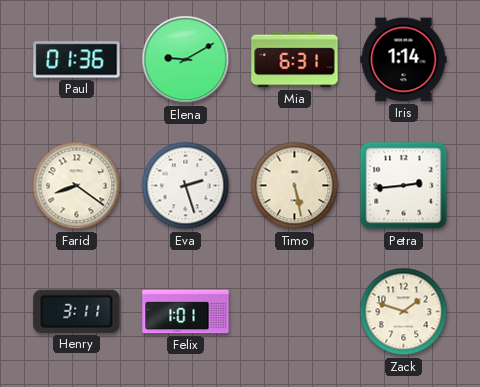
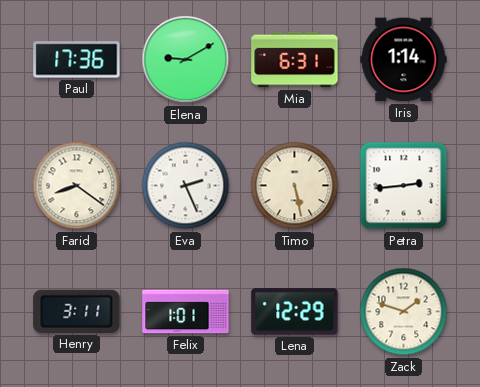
Paul: 01:36 -> 17:36 (77, 60)
Eva: 2:27 -> 2:26 (186, 186)
Lena: none -> 12:29 (295, 312)
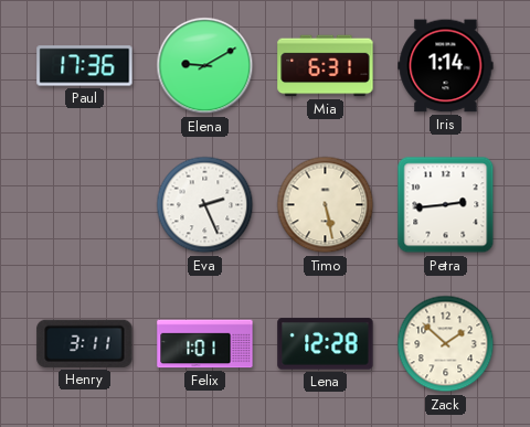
Farid: 8:21 -> none (77, 186)
Lena: 12:29 -> 12:28 (326, 344)
Zack: 1:48 -> 1:52 (446, 344)
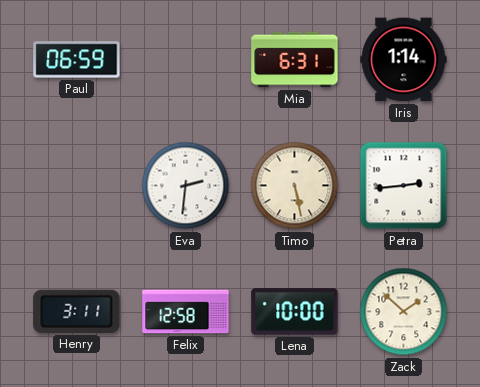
Paul: 17:36 -> 06:59 (77, 60)
Elena: 9:10 -> none (205, 66)
Eva: 2:26 -> 2:31 (186, 186)
Felix: 1:01 -> 12:58 (186, 312)
Lena: 12:28 -> 10:00 (295, 312)
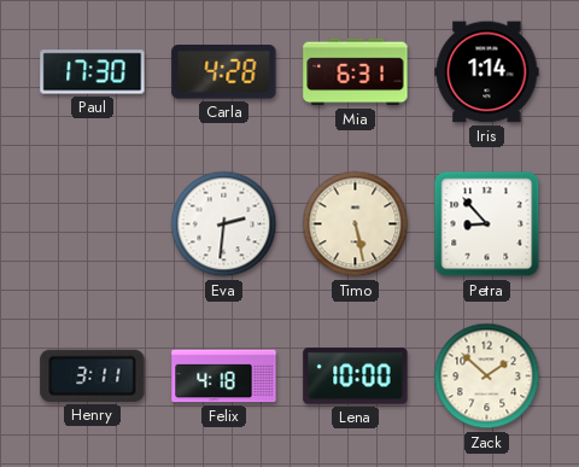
Paul: 06:59 -> 17:30 (93, 72)
Carla: none -> 4:28 (224, 72)
Petra: 2:44 -> 8:53 (487, 224)
Felix: 12:58 -> 4:18 (224, 376)
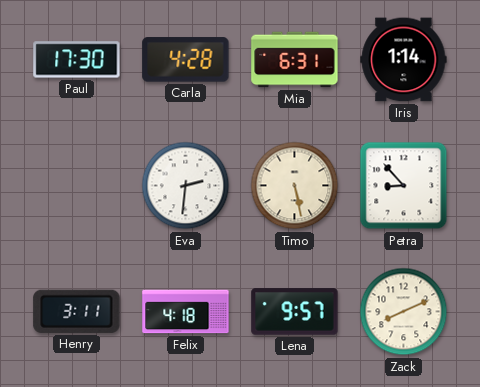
Lena: 10:00 -> 9:57 (295, 312)
Zack: 1:52 -> 8:11 (404, 312)
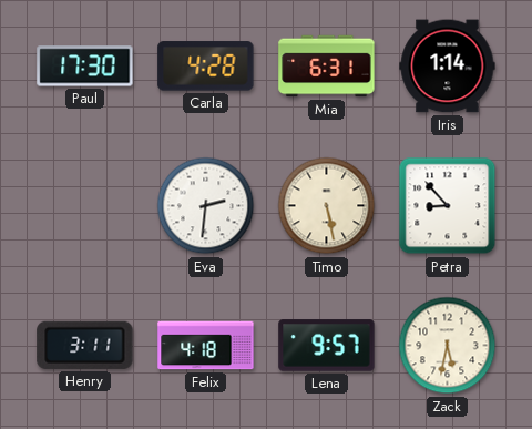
Zack: 8:11 -> 5:32 (448, 346)
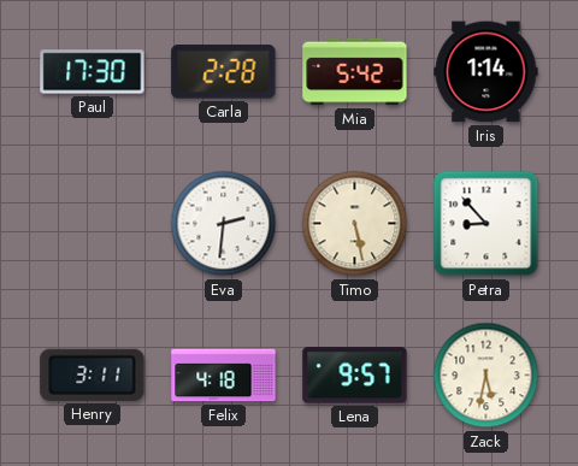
Carla: 4:28 -> 2:28 (224, 72)
Mia: 6:31 -> 5:42 (355, 72)
